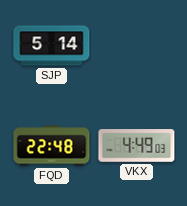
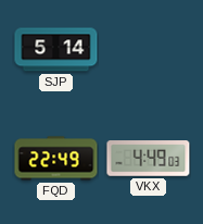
FQD: 22:48 -> 22:49 (56, 159)
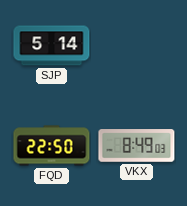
FQD: 22:49 -> 22:50 (52, 146)
VKX: 4:49 -> 8:49 (137, 146)
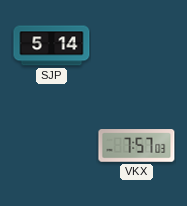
FQD: 22:50 -> none (52, 146)
VKX: 8:49 -> 7:57 (137, 146)
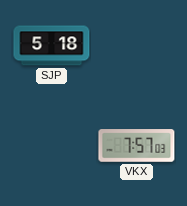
SJP: 5:14 -> 5:18 (52, 46)
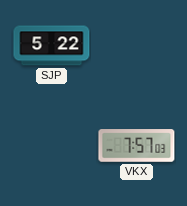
SJP: 5:18 -> 5:22 (52, 46)
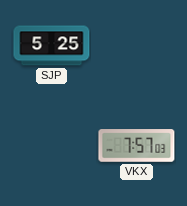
SJP: 5:22 -> 5:25 (52, 46)
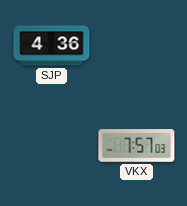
SJP: 5:25 -> 4:36 (52, 46)
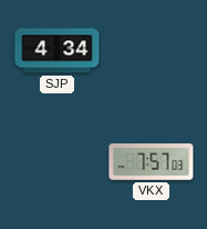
SJP: 4:36 -> 4:34 (58, 51)
